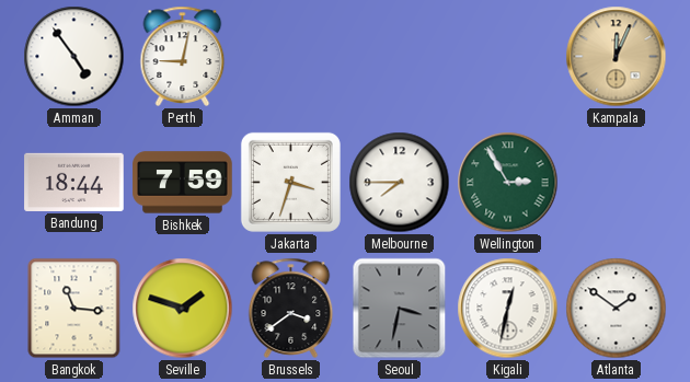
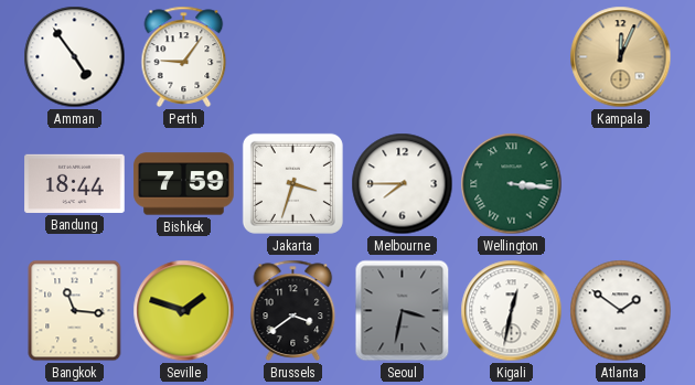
Perth: 9:02 -> 9:06 (184, 56)
Wellington: 2:55 -> 3:16 (512, 184)
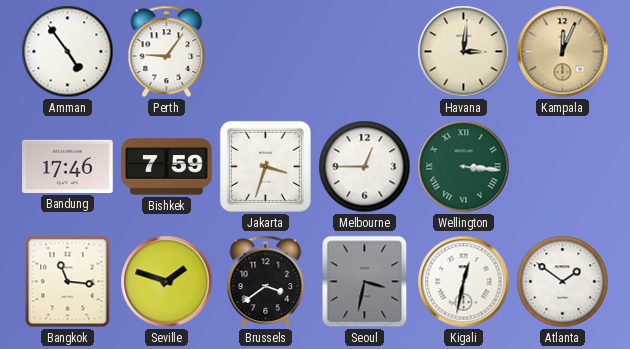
Havana: none -> 3:01 (464, 52)
Bandung: 18:44 -> 17:46 (68, 166)
Melbourne: 7:45 -> 12:45 (365, 167)
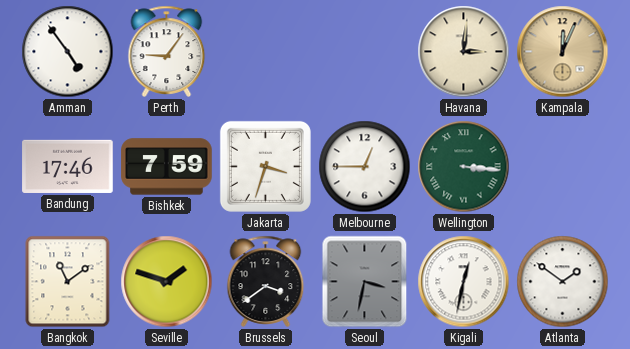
Bangkok: 11:16 -> 11:09 (68, 282)
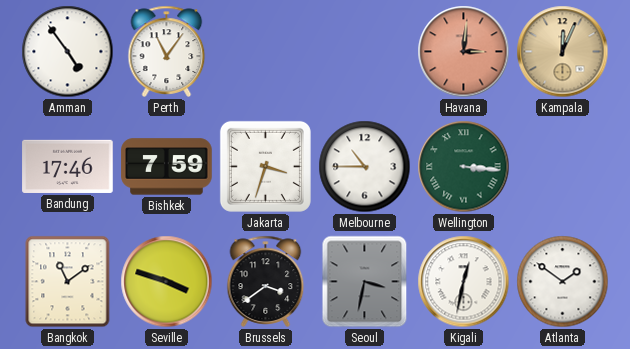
Perth: 9:06 -> 11:06 (167, 51)
Havana dial: cream -> salmon (464, 52)
Melbourne: 12:45 -> 10:45 (365, 167)
Seville: 1:48 -> 3:48 (167, 282)
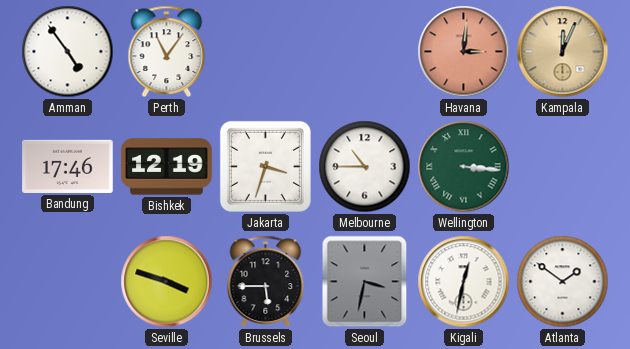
Bishkek: 7:59 -> 12:19 (167, 167)
Bangkok: 11:09 -> none (68, 282)
Brussels: 3:39 -> 5:45 (266, 281)
